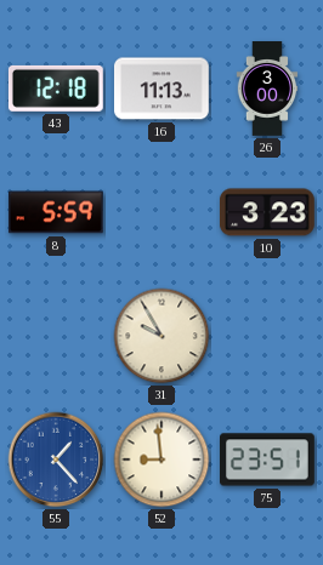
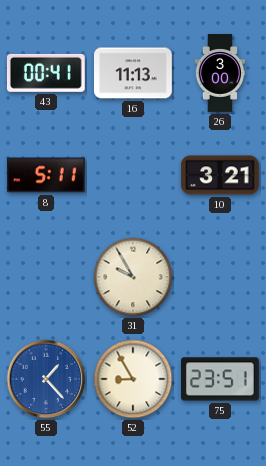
43: 12:18 -> 00:41 (46, 73)
8: 5:59 -> 5:11 (46, 175)
10: 3:23 -> 3:21 (220, 175)
52: 8:59 -> 8:55 (133, 379)
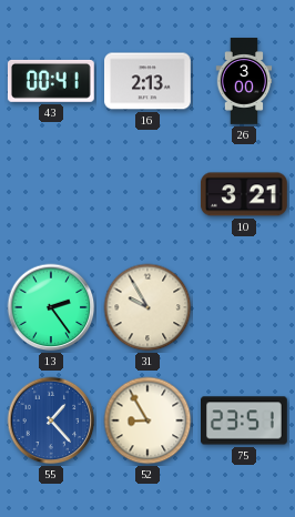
16: 11:13 -> 2:13 (149, 81)
8: 5:11 -> none (46, 175)
13: none -> 2:24 (51, 307)
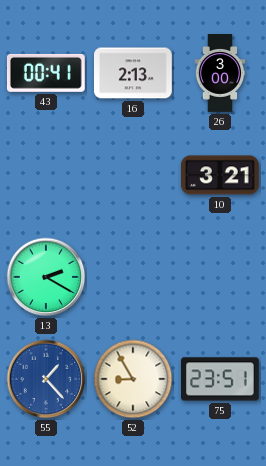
13: 2:24 -> 2:20 (46, 277)
31: 9:55 -> none (147, 307)
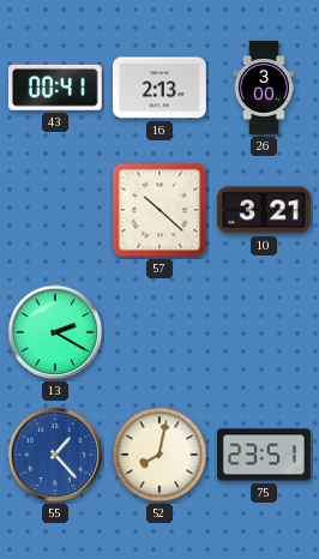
57: none -> 10:22 (159, 210)
52: 8:55 -> 8:02 (159, 455)
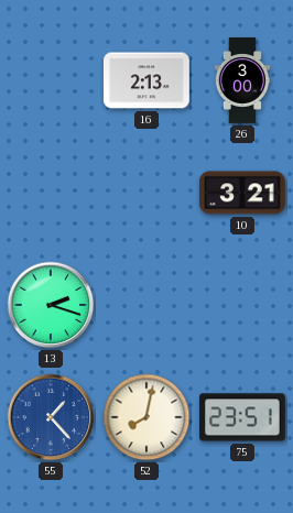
43: 00:41 -> none (55, 88)
57: 10:22 -> none (159, 210)
13: 2:20 -> 2:18 (51, 305)
